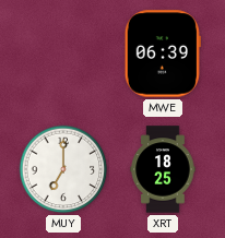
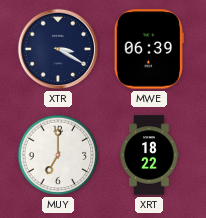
XTR: none -> 3:20 (58, 49)
XRT: 18:25 -> 18:22 (149, 155)
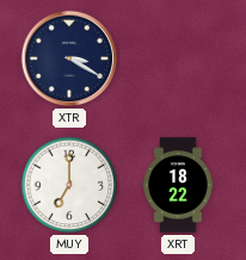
MWE: 06:39 -> none (149, 49)
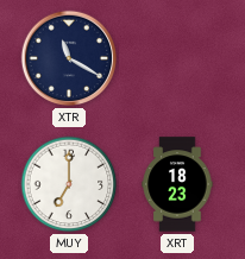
XTR: 3:20 -> 11:20 (69, 58)
XRT: 18:22 -> 18:23 (177, 184)
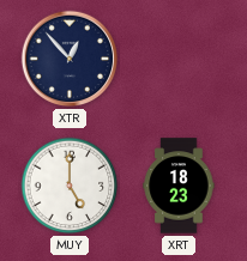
XTR: 11:20 -> 12:53 (70, 59)
MUY: 7:00 -> 5:00 (70, 186)
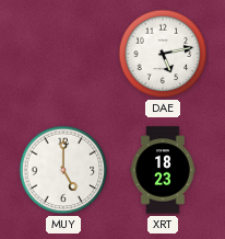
XTR: 12:53 -> none (70, 59)
DAE: none -> 5:13 (163, 54)
